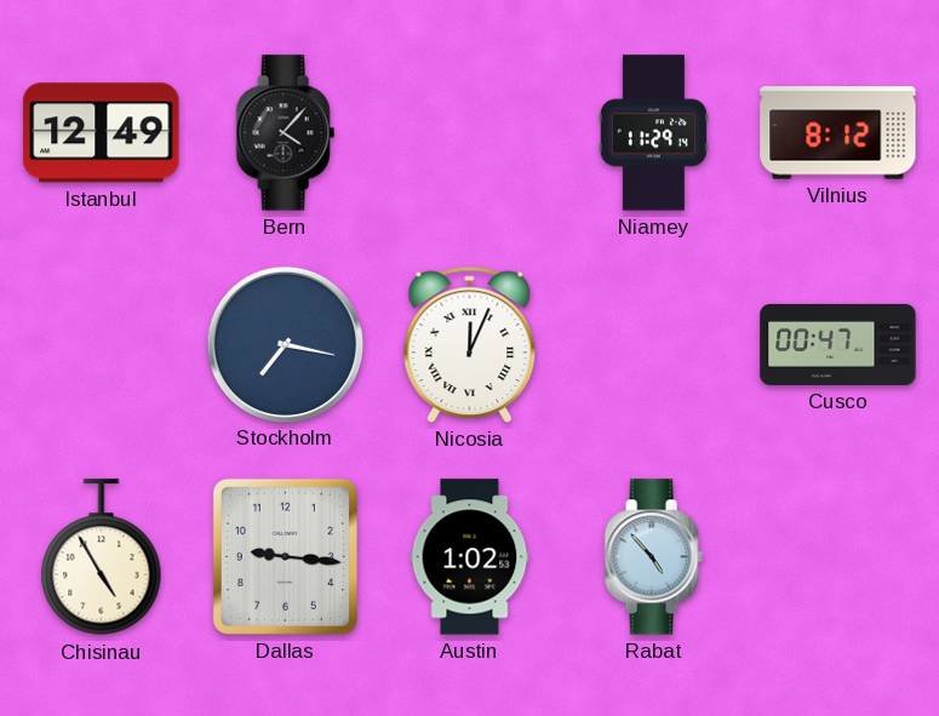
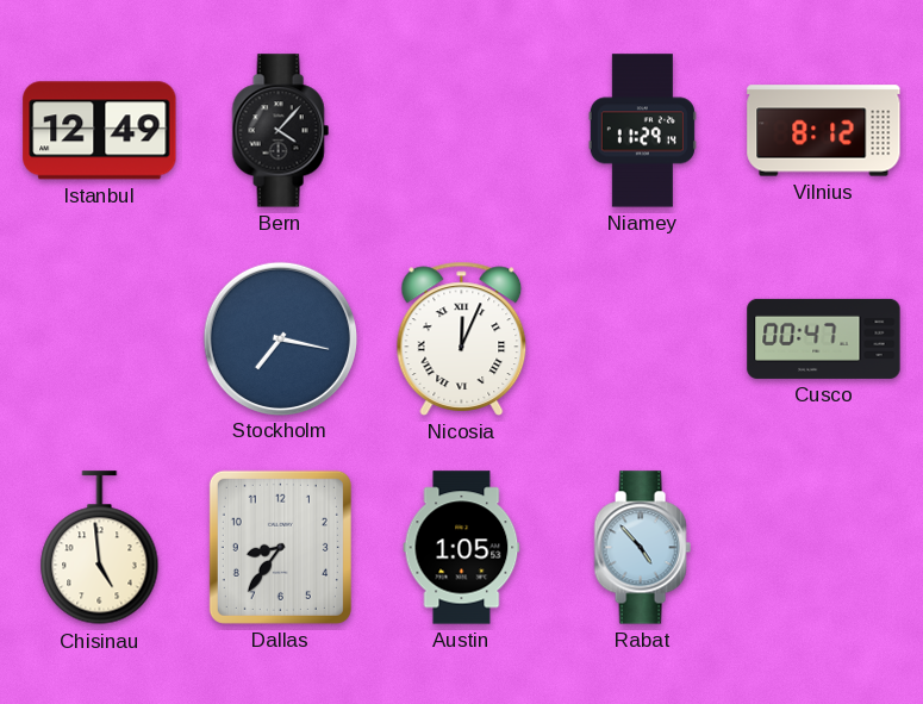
Chisinau: 4:55 -> 4:59 (100, 548)
Dallas: 9:16 -> 8:36 (280, 547)
Austin: 1:02 -> 1:05 (462, 548)
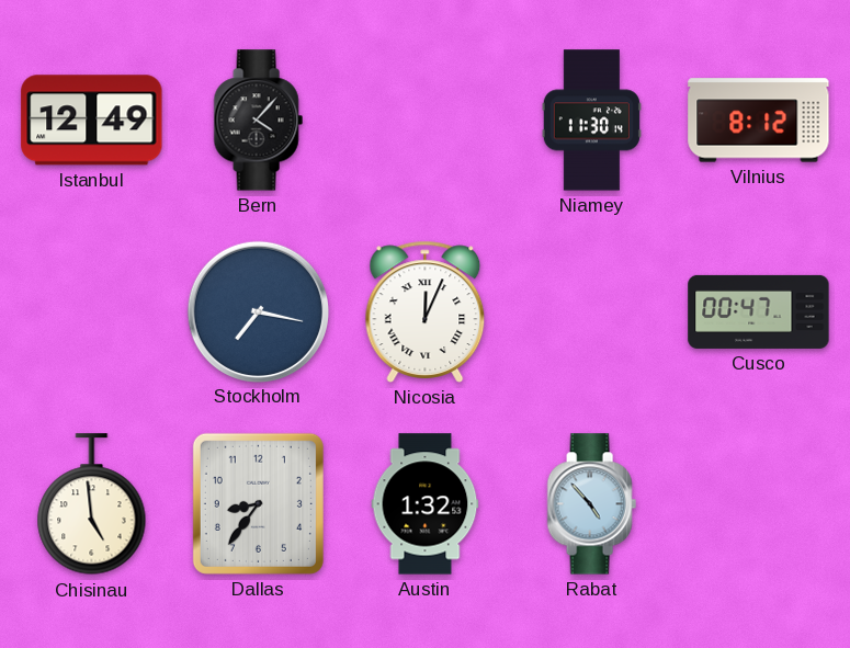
Niamey: 11:29 -> 11:30 (591, 121)
Austin: 1:05 -> 1:32 (426, 504)
